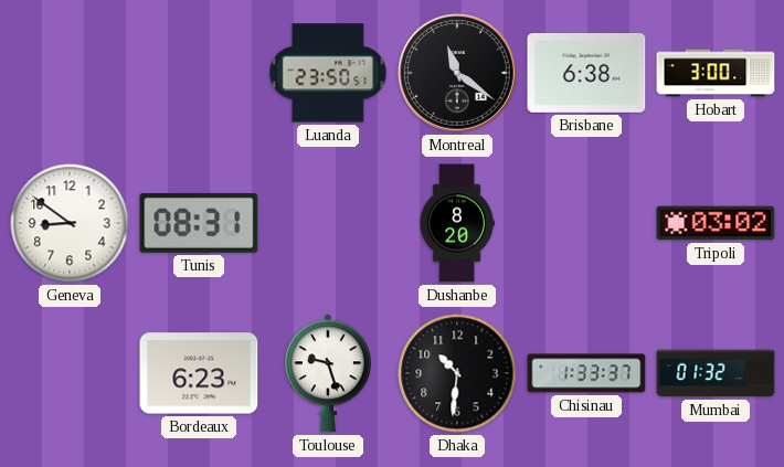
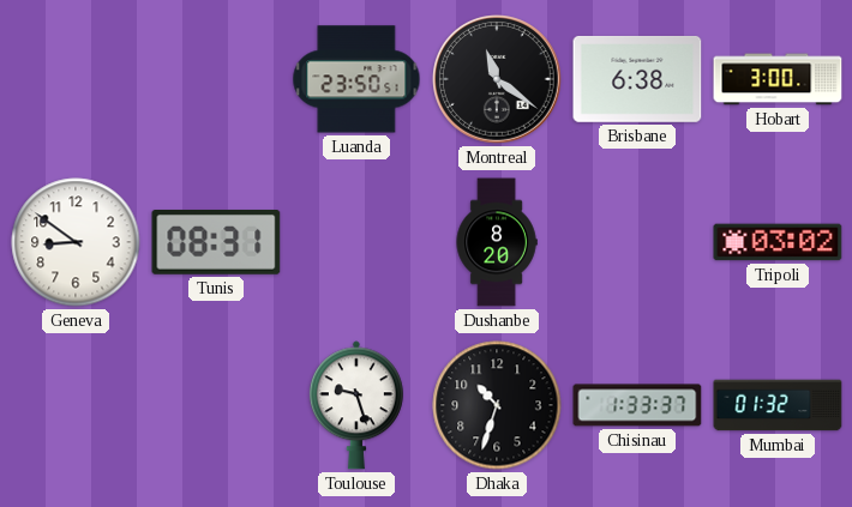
Bordeaux: 6:23 -> none (199, 373)
Dhaka: 10:31 -> 10:33 (497, 405)
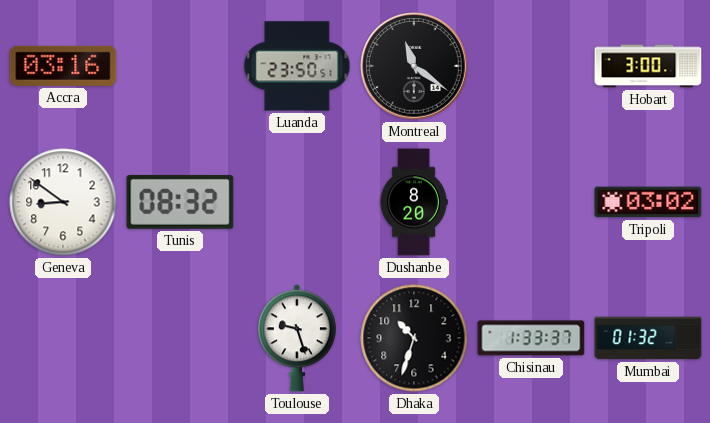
Accra: none -> 03:16 (63, 66)
Brisbane: 6:38 -> none (637, 79)
Tunis: 08:31 -> 08:32 (180, 203)
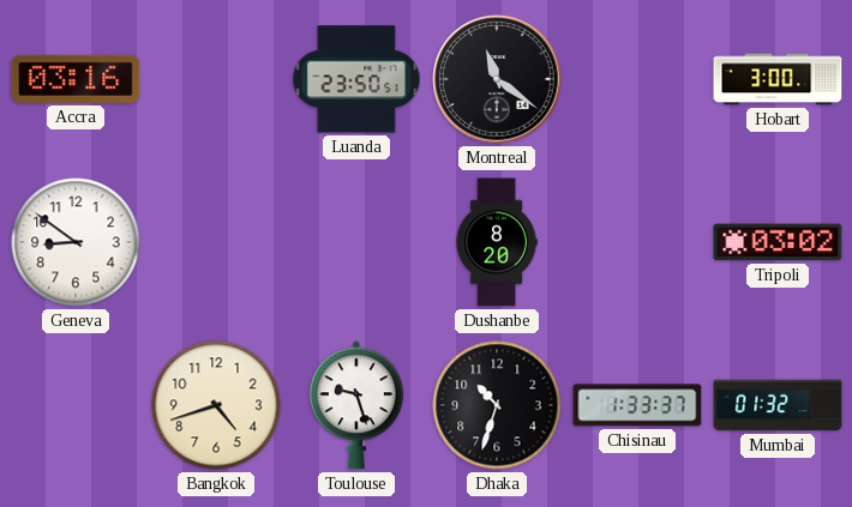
Tunis: 08:32 -> none (180, 203)
Bangkok: none -> 4:42 (216, 405)
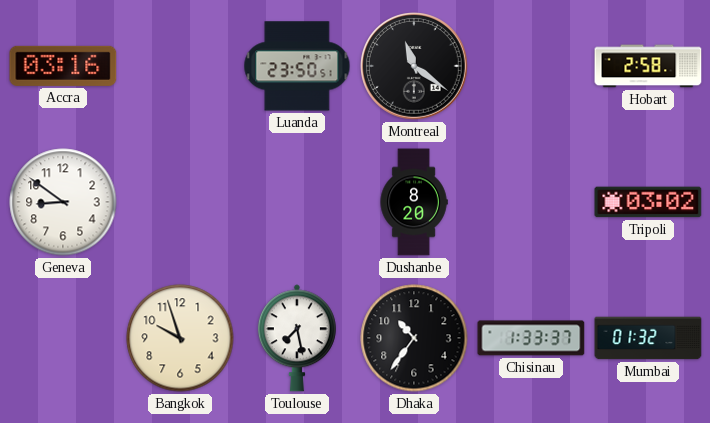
Hobart: 3:00 -> 2:58 (648, 66)
Bangkok: 4:42 -> 9:57 (180, 338)
Toulouse: 9:27 -> 7:28 (297, 338)
Dhaka: 10:33 -> 10:36 (414, 338)
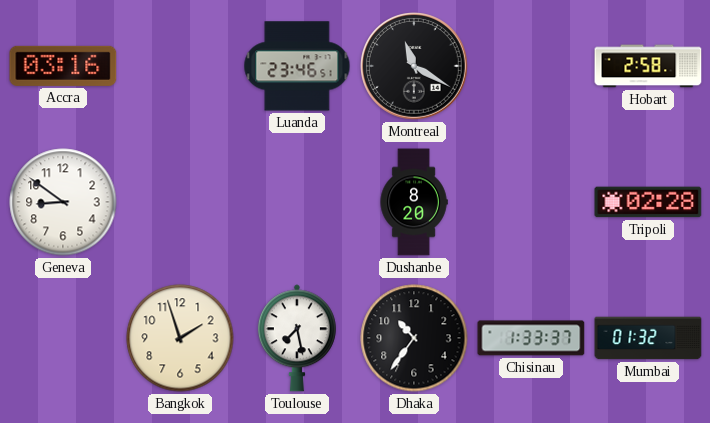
Luanda: 23:50 -> 23:46 (297, 66)
Montreal: 11:21 -> 11:20 (415, 67)
Tripoli: 03:02 -> 02:28 (648, 202)
Bangkok: 9:57 -> 1:57 (180, 338)
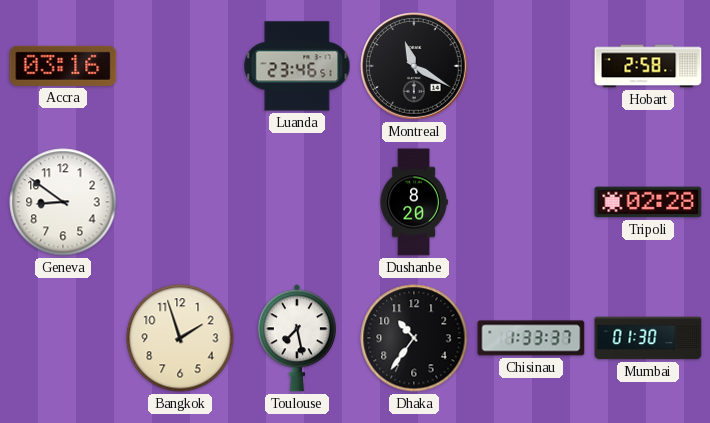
Mumbai: 01:32 -> 01:30 (648, 338)
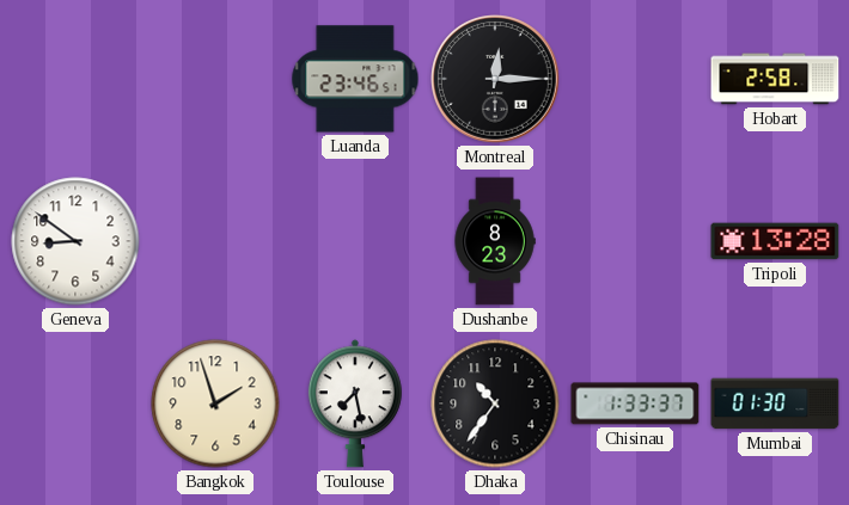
Accra: 03:16 -> none (63, 66)
Montreal: 11:20 -> 12:15 (496, 80)
Dushanbe: 8:20 -> 8:23 (495, 241)
Tripoli: 02:28 -> 13:28 (775, 241)
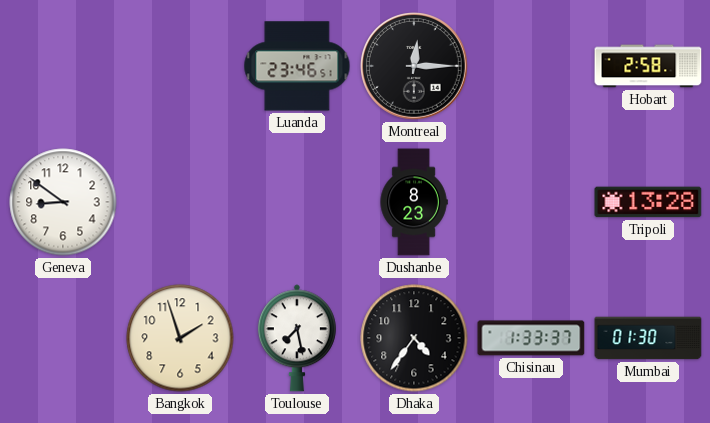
Dhaka: 10:36 -> 4:36 (414, 338)
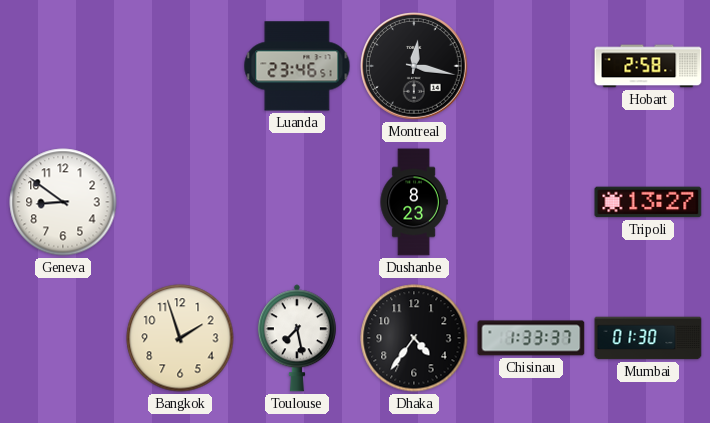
Montreal: 12:15 -> 12:17 (415, 67)
Tripoli: 13:28 -> 13:27 (648, 202)
